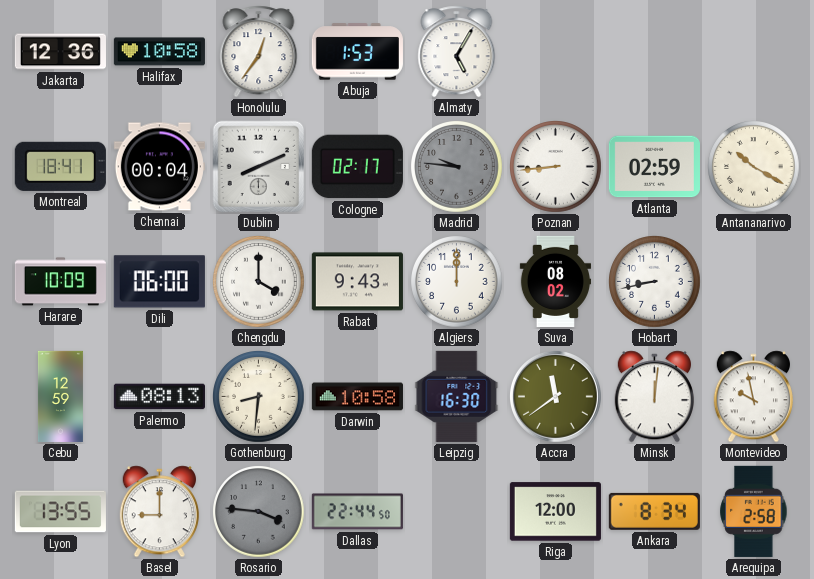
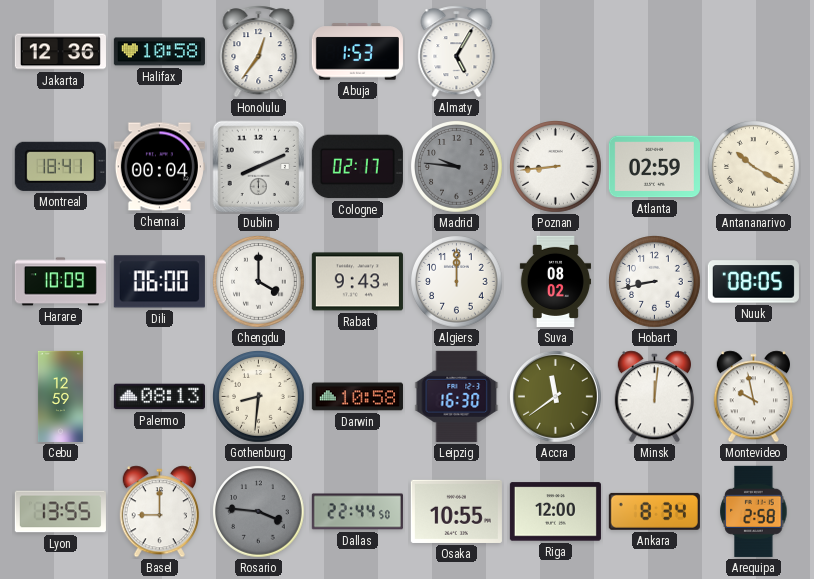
Nuuk: none -> 08:05 (753, 282)
Osaka: none -> 10:55 (456, 511)
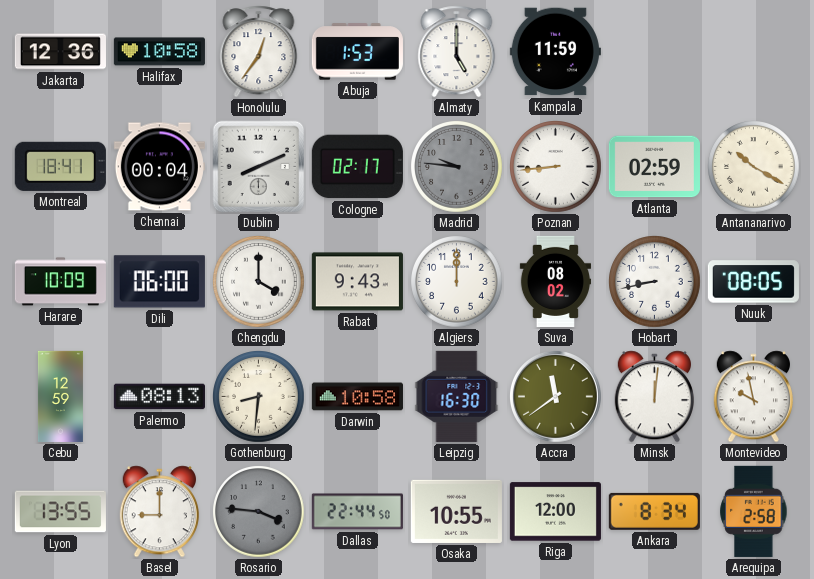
Almaty: 5:05 -> 5:00 (457, 52)
Kampala: none -> 11:59 (555, 52)
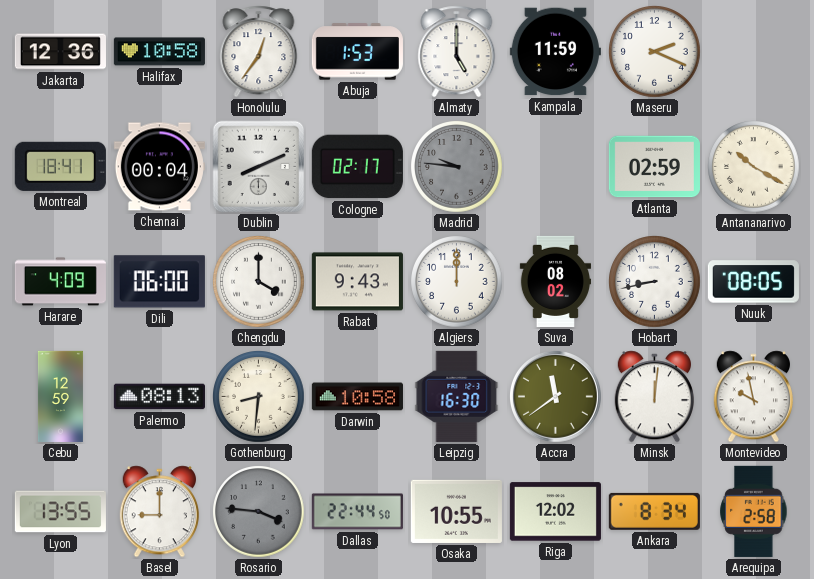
Maseru: none -> 2:19 (655, 52)
Poznan: 8:44 -> none (556, 167)
Harare: 10:09 -> 4:09 (60, 282)
Riga: 12:00 -> 12:02 (555, 512)
